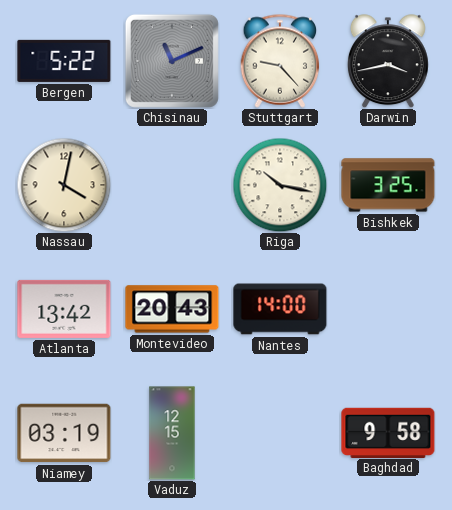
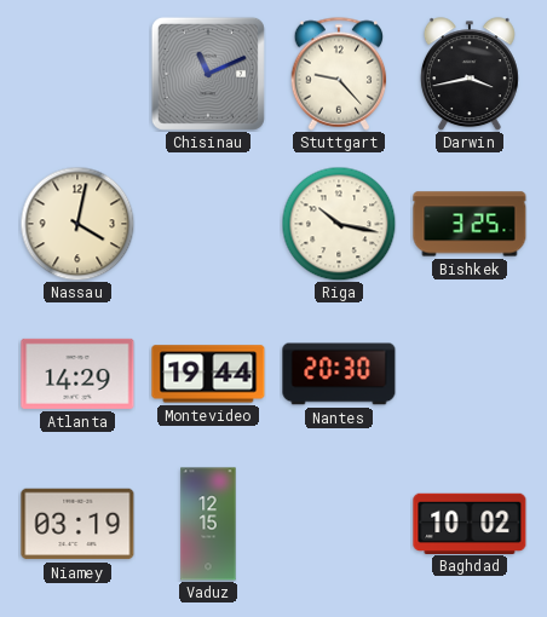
Bergen: 5:22 -> none (64, 61)
Atlanta: 13:42 -> 14:29 (77, 374)
Montevideo: 20:43 -> 19:44 (208, 374)
Nantes: 14:00 -> 20:30 (339, 374)
Baghdad: 9:58 -> 10:02 (470, 523)
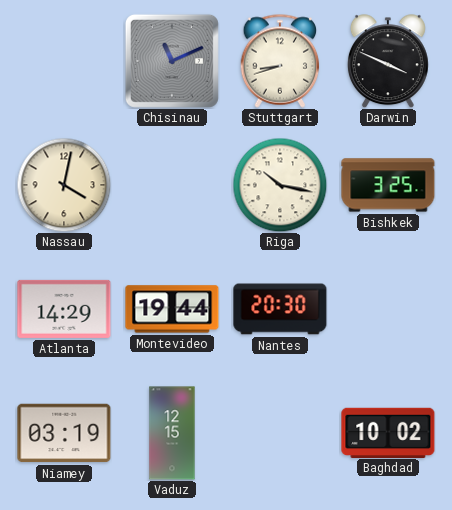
Stuttgart: 9:23 -> 8:42 (280, 61)
Darwin: 3:43 -> 3:49 (388, 61)
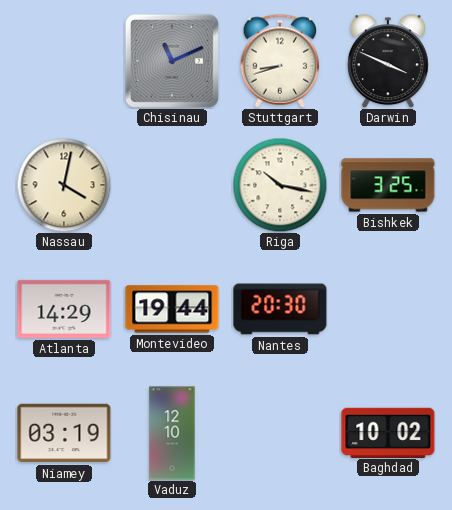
Vaduz: 12:15 -> 12:10 (172, 433)
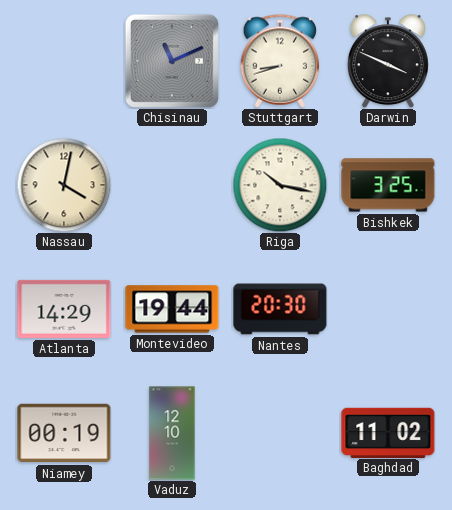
Niamey: 03:19 -> 00:19 (64, 433)
Baghdad: 10:02 -> 11:02 (388, 432)
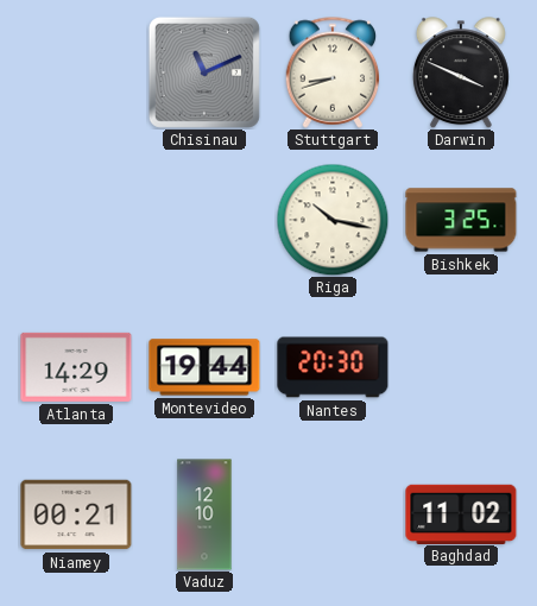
Nassau: 4:02 -> none (64, 185)
Niamey: 00:19 -> 00:21 (76, 515)
